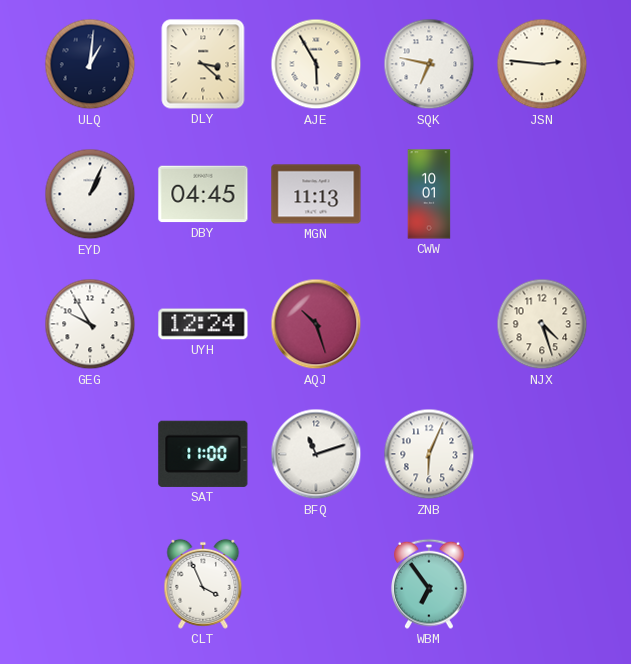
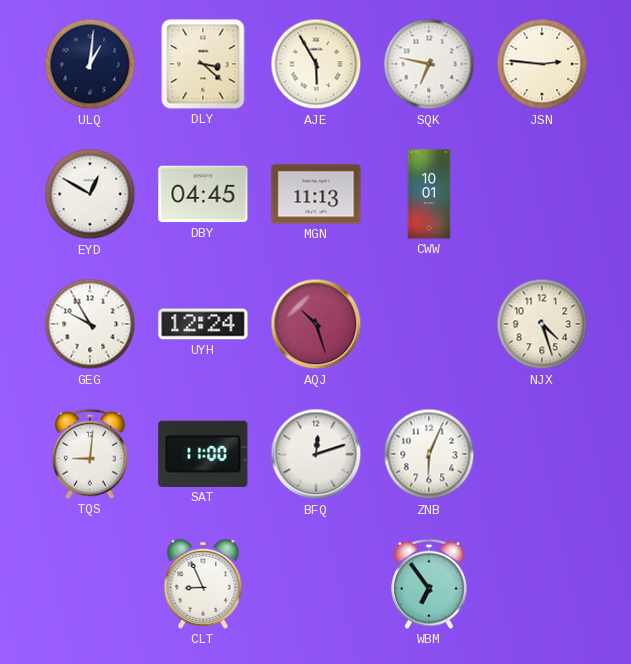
EYD: 1:04 -> 12:50 (90, 194)
TQS: none -> 9:01 (91, 454)
BFQ: 11:12 -> 12:12 (316, 454)
CLT: 3:56 -> 8:56 (203, 584)
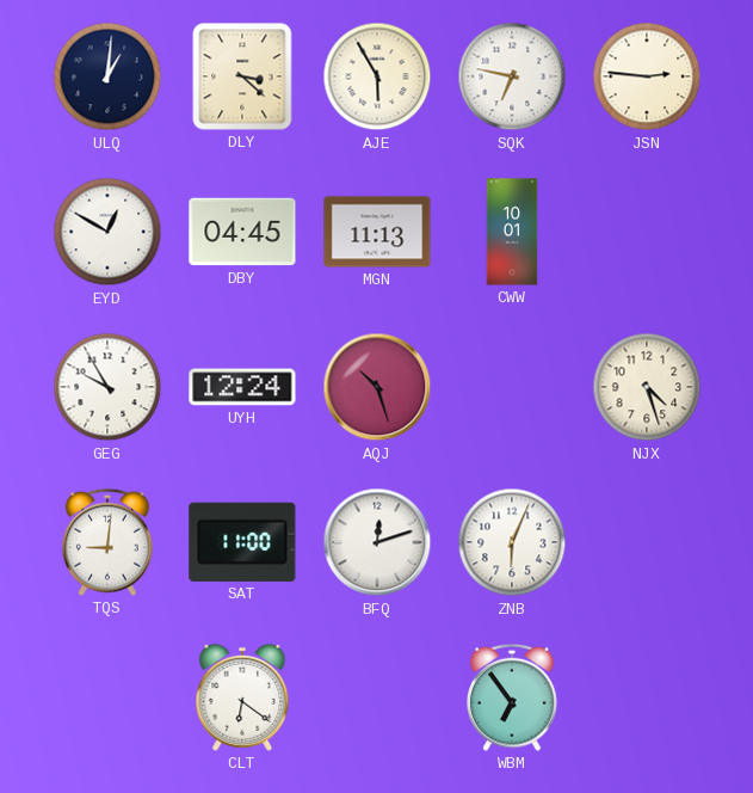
CLT: 8:56 -> 6:21 (242, 697)
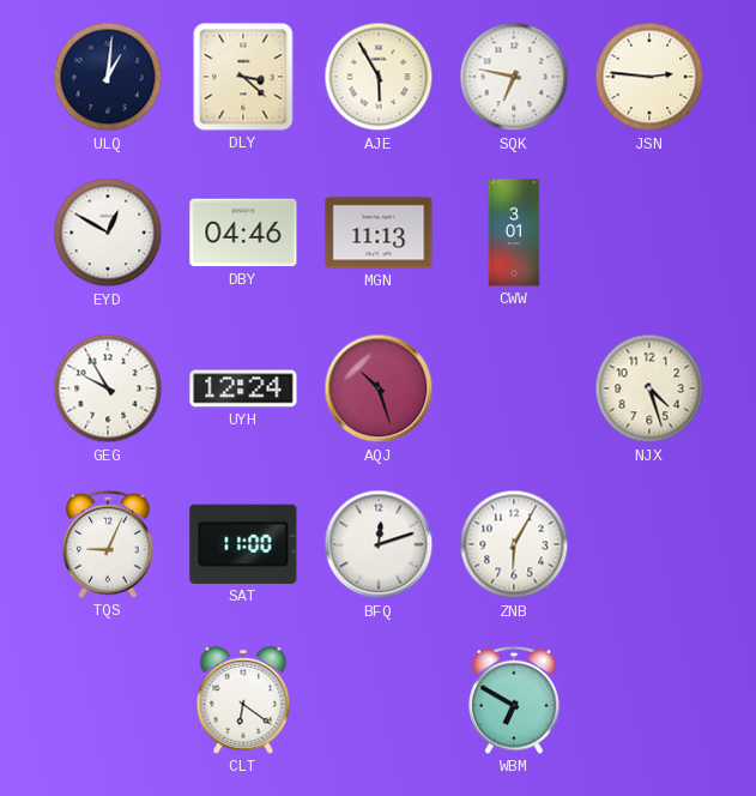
DBY: 04:45 -> 04:46 (243, 233)
CWW: 10:01 -> 3:01 (514, 233)
TQS: 9:01 -> 9:04 (109, 544)
ZNB: 6:04 -> 6:05 (514, 544)
WBM: 6:54 -> 6:50 (515, 700)
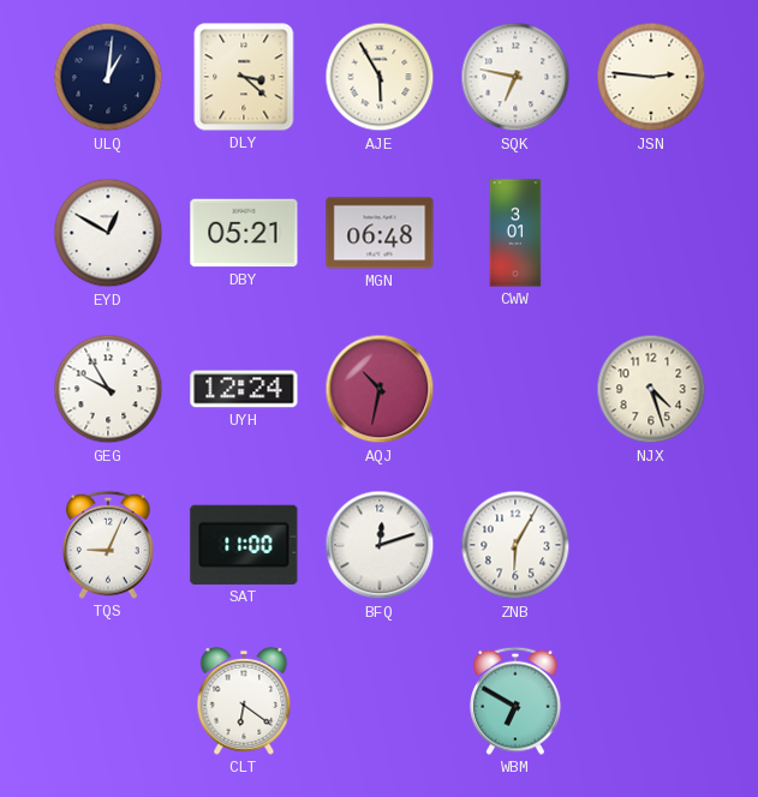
DBY: 04:46 -> 05:21 (244, 233)
MGN: 11:13 -> 06:48 (380, 233)
AQJ: 10:27 -> 10:32 (380, 389)
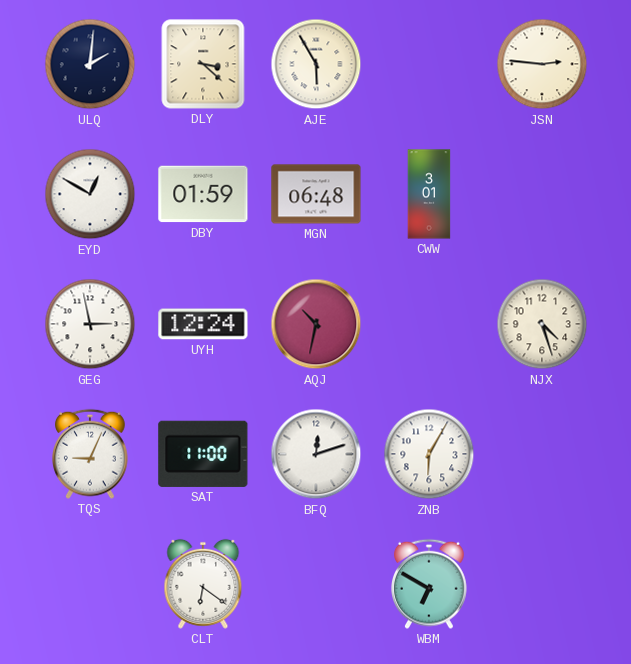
ULQ: 1:01 -> 2:01 (90, 64)
SQK: 6:47 -> none (515, 77)
DBY: 05:21 -> 01:59 (203, 194)
GEG: 9:55 -> 2:58 (90, 324)
